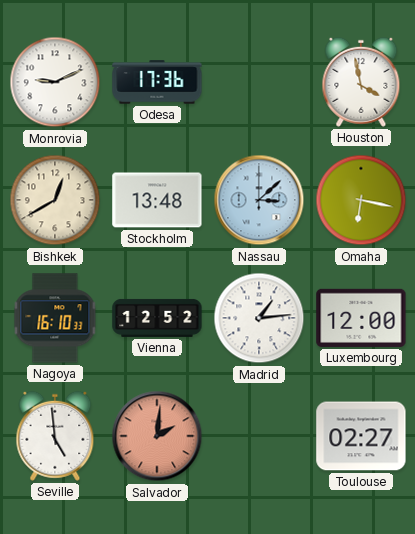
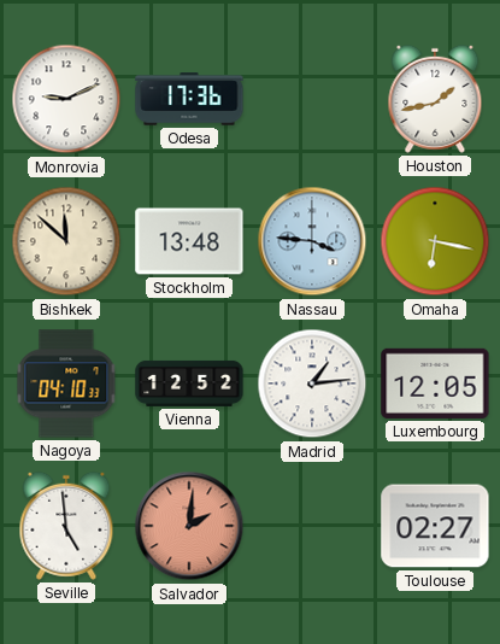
Houston: 3:58 -> 1:43 (435, 99)
Bishkek: 12:40 -> 11:52 (66, 241)
Nassau: 3:08 -> 3:46 (312, 241)
Nagoya: 16:10 -> 04:10 (66, 384)
Luxembourg: 12:00 -> 12:05 (435, 384)
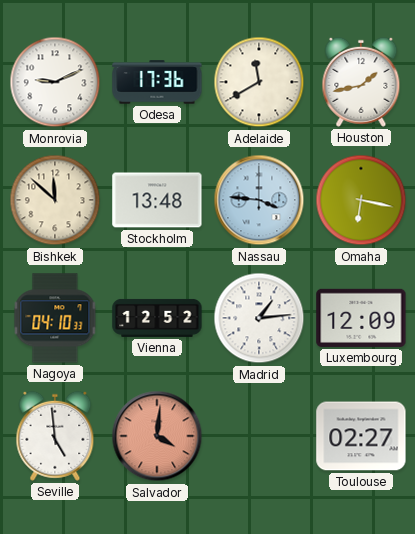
Adelaide: none -> 11:40 (259, 82)
Luxembourg: 12:05 -> 12:09 (361, 318)
Salvador: 2:01 -> 4:01 (157, 436)
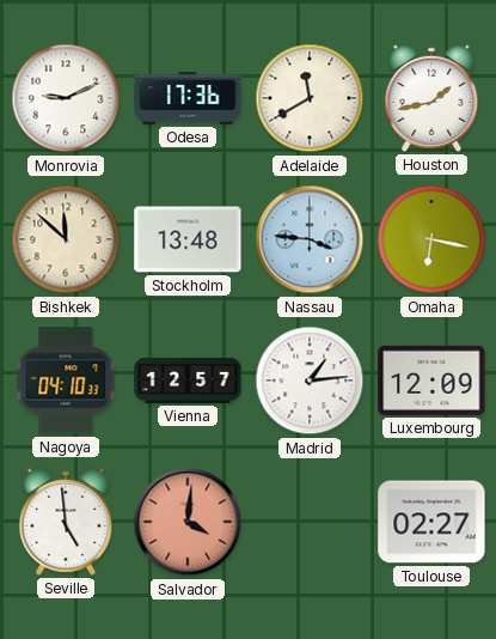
Vienna: 12:52 -> 12:57 (188, 381)
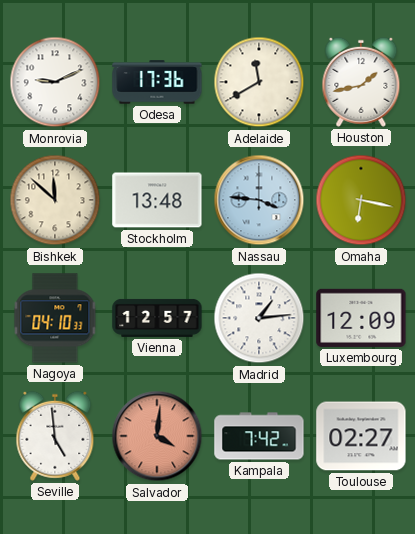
Kampala: none -> 7:42 (259, 436)
